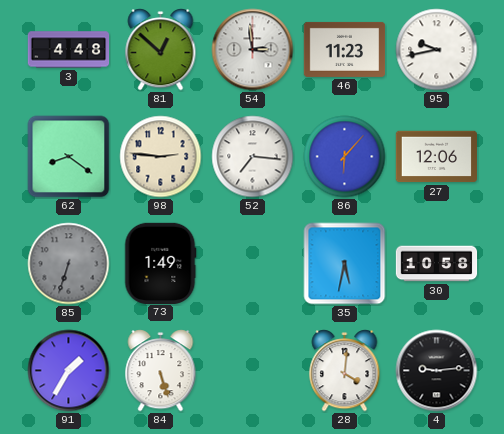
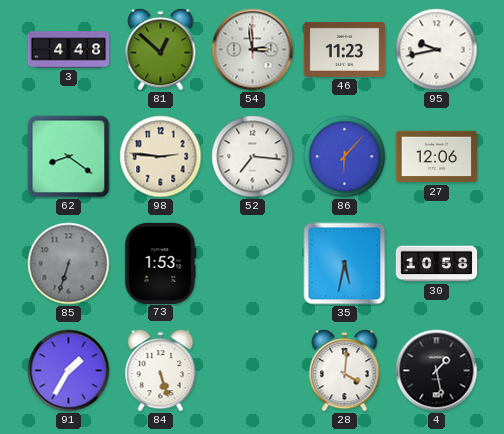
73: 1:49 -> 1:53 (160, 263)
4: 9:14 -> 1:28 (437, 371)
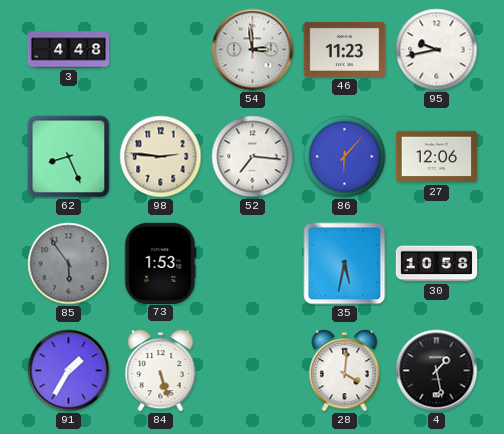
81: 12:52 -> none (161, 50)
62: 8:21 -> 8:26 (69, 157)
85: 6:33 -> 5:54 (69, 264)
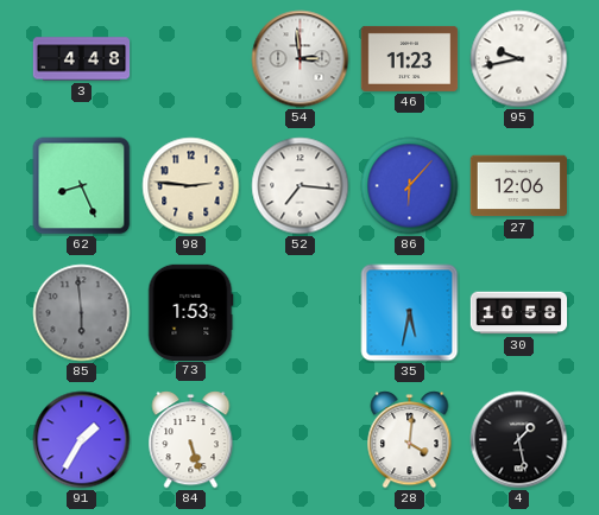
85: 5:54 -> 5:59 (82, 313)
